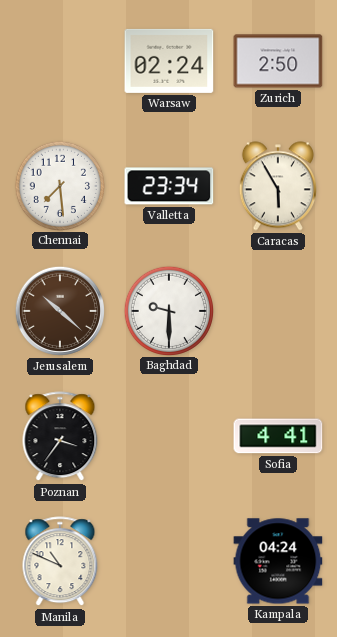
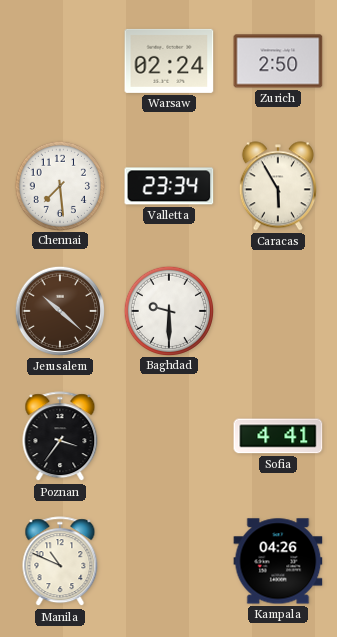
Kampala: 04:24 -> 04:26 (278, 561)
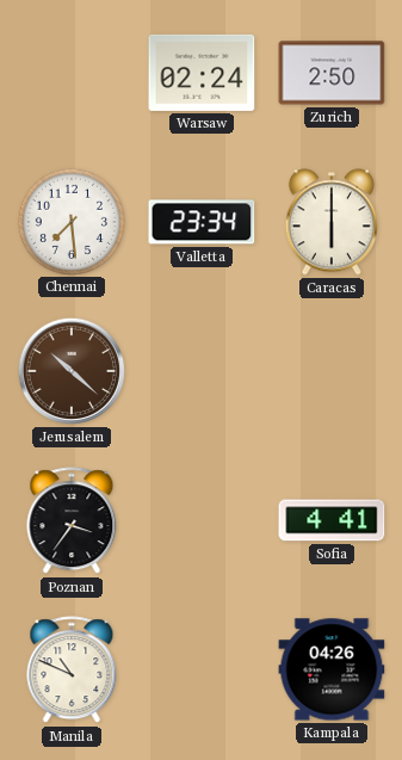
Caracas: 5:55 -> 6:00 (332, 222)
Baghdad: 9:30 -> none (168, 310)
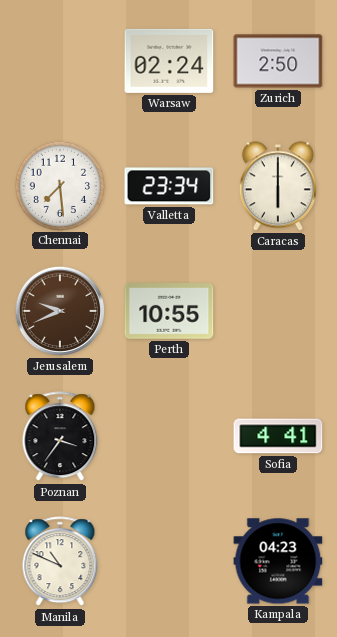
Jerusalem: 10:22 -> 9:41 (60, 311)
Perth: none -> 10:55 (169, 312)
Kampala: 04:26 -> 04:23 (278, 561)
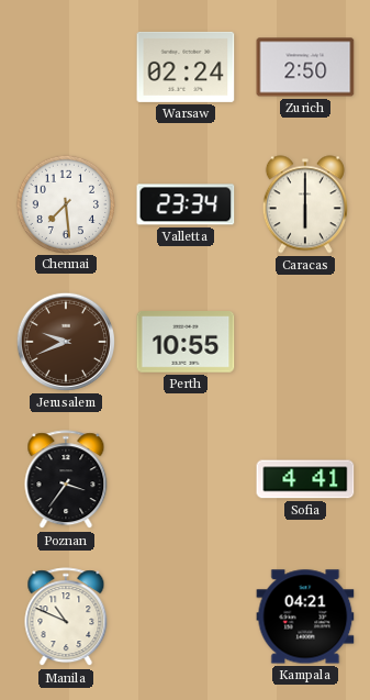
Kampala: 04:23 -> 04:21 (305, 616)
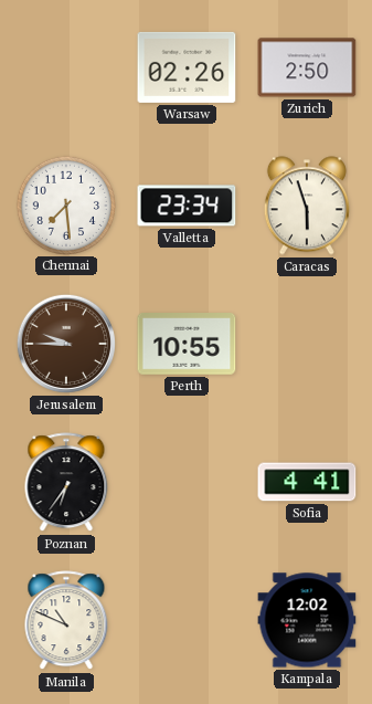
Warsaw: 02:24 -> 02:26 (187, 67)
Caracas: 6:00 -> 5:57 (307, 206)
Jerusalem: 9:41 -> 9:45 (66, 344)
Poznan: 3:36 -> 6:36 (66, 483)
Kampala: 04:21 -> 12:02 (307, 620)
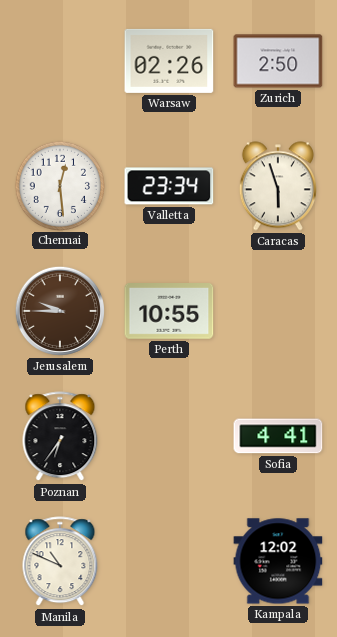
Chennai: 7:29 -> 12:29 (59, 185)
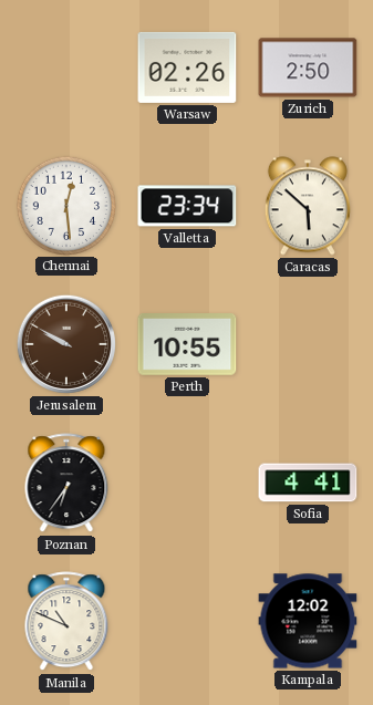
Caracas: 5:57 -> 5:52 (308, 206)
Jerusalem: 9:45 -> 9:50 (66, 344)
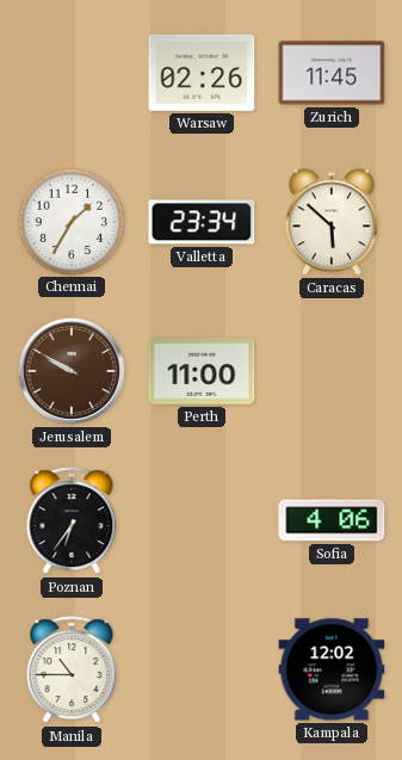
Zurich: 2:50 -> 11:45 (332, 73)
Chennai: 12:29 -> 1:35 (70, 221)
Perth: 10:55 -> 11:00 (202, 372)
Sofia: 4:41 -> 4:06 (332, 520)
Manila: 10:49 -> 10:45 (72, 671)
